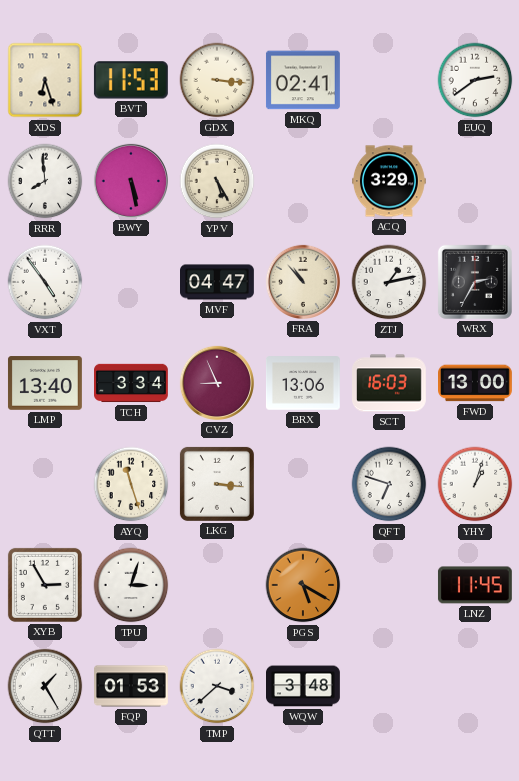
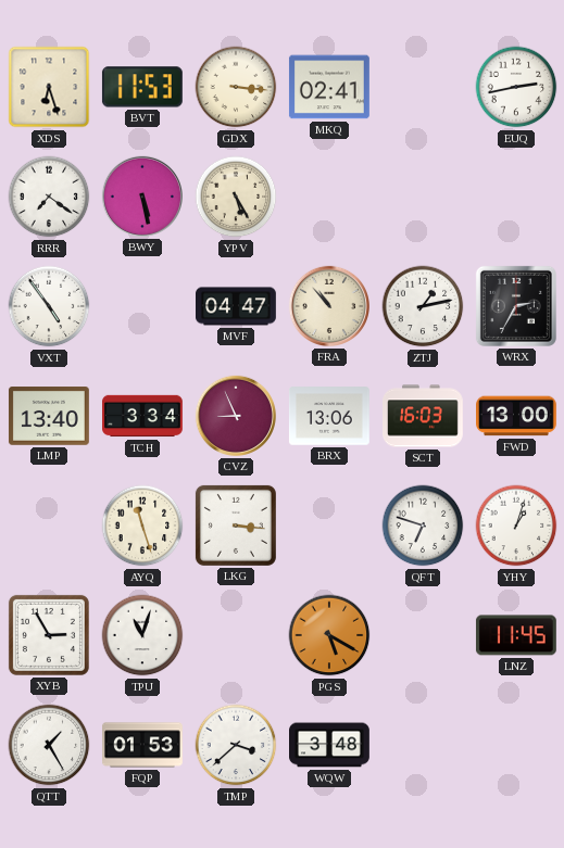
EUQ: 2:39 -> 2:43 (516, 87)
RRR: 7:59 -> 7:21 (49, 197)
ACQ: 3:29 -> none (390, 181)
TPU: 3:03 -> 11:03 (142, 635)
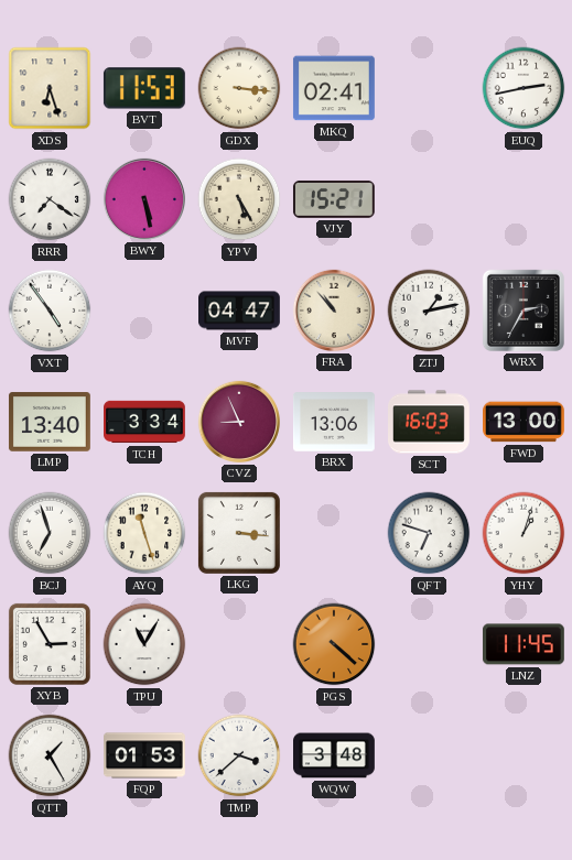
VJY: none -> 15:21 (334, 199)
BCJ: none -> 6:57 (50, 533)
TPU: 11:03 -> 11:05 (144, 644)
PGS: 5:20 -> 4:22 (334, 644)
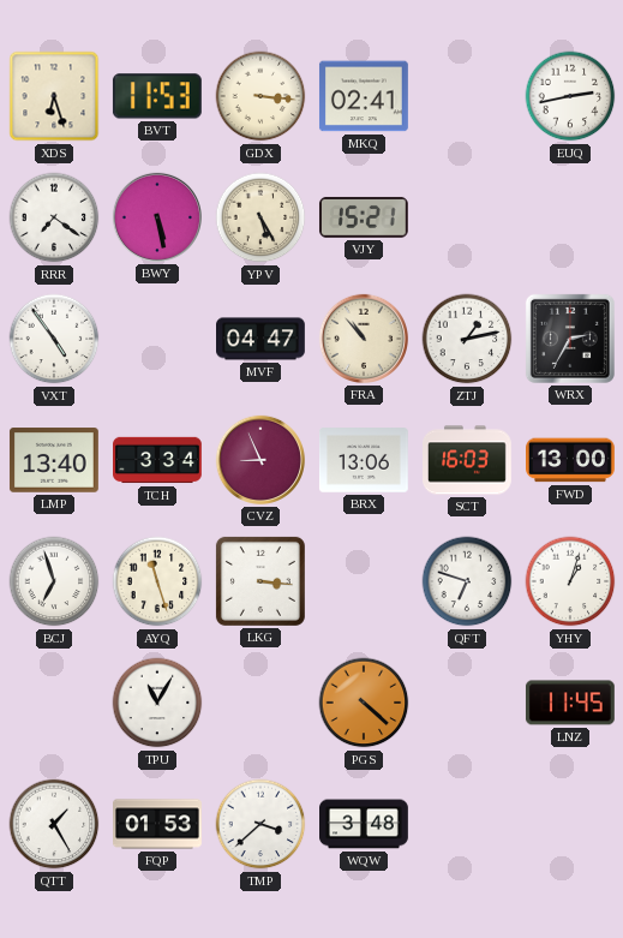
XYB: 2:55 -> none (50, 644)
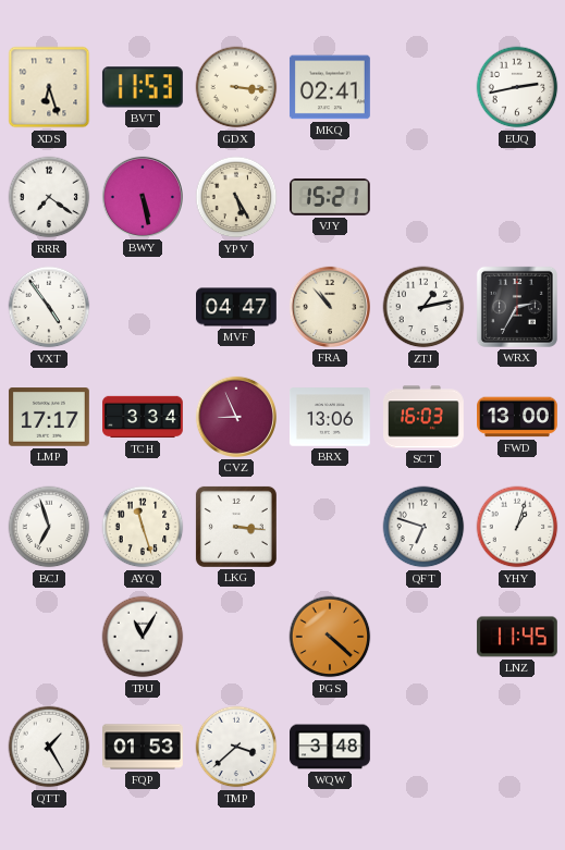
LMP: 13:40 -> 17:17 (49, 417)
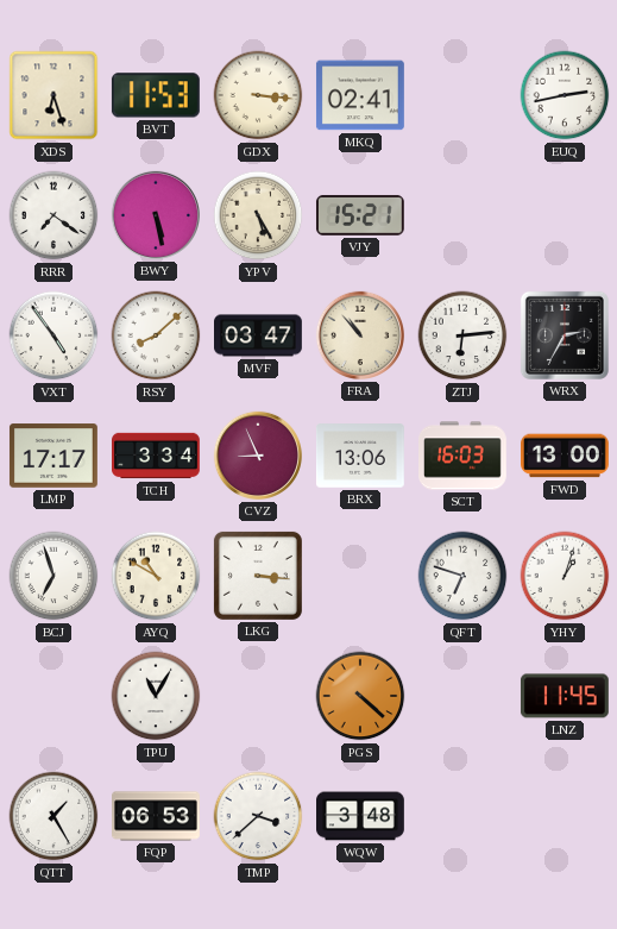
RSY: none -> 8:08 (156, 335)
MVF: 04:47 -> 03:47 (259, 335)
ZTJ: 1:13 -> 6:14 (462, 335)
AYQ: 11:27 -> 10:50 (156, 576)
FQP: 01:53 -> 06:53 (157, 816)
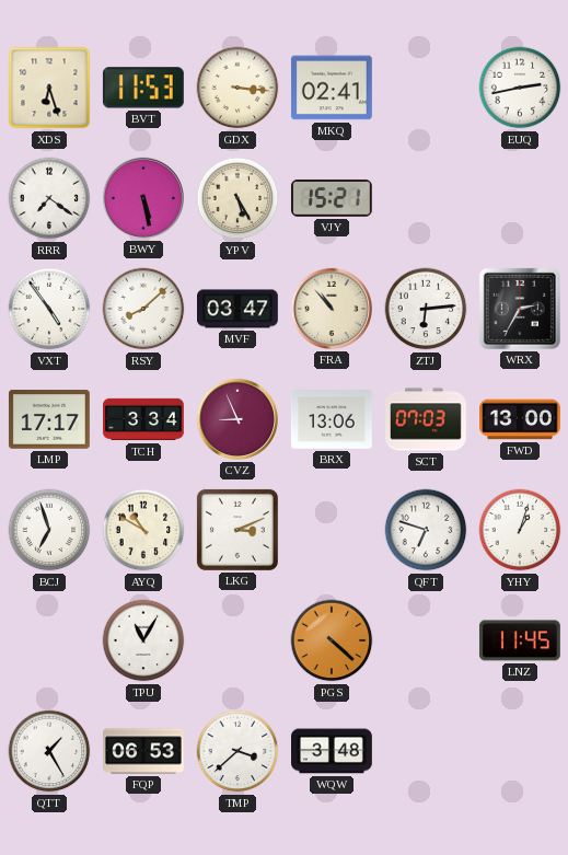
SCT: 16:03 -> 07:03 (427, 419)
LKG: 3:16 -> 3:11 (237, 530)
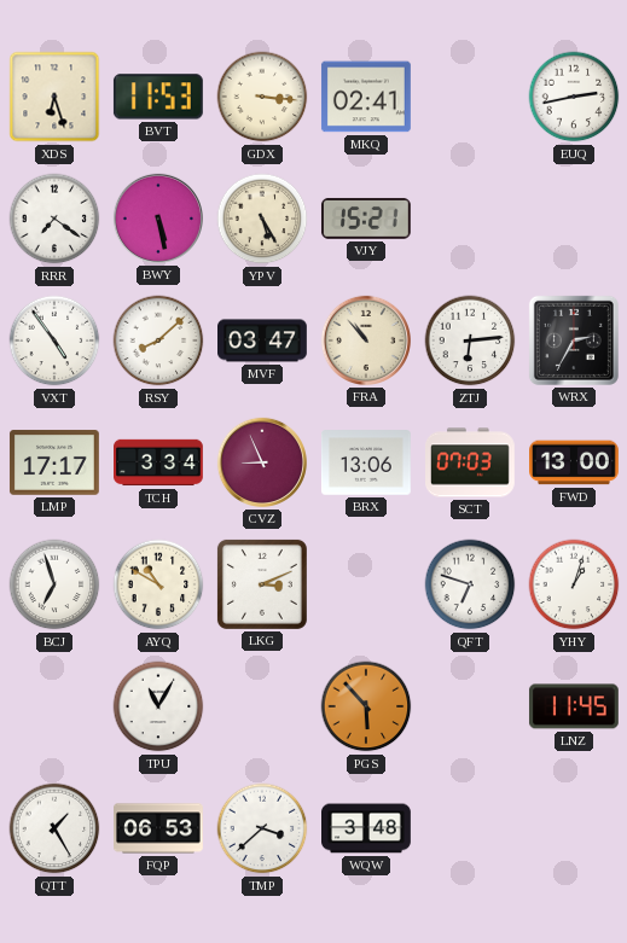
PGS: 4:22 -> 5:53 (366, 706)
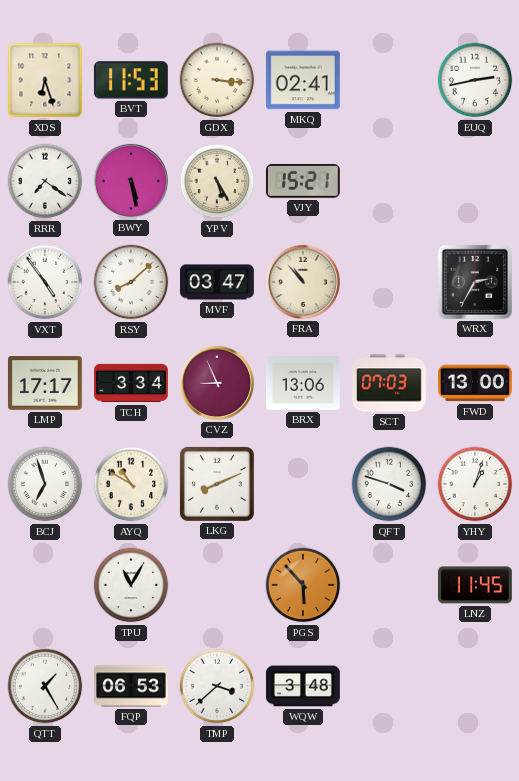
ZTJ: 6:14 -> none (470, 340)
LKG: 3:11 -> 8:11 (217, 484)
QFT: 6:48 -> 3:48 (389, 484)
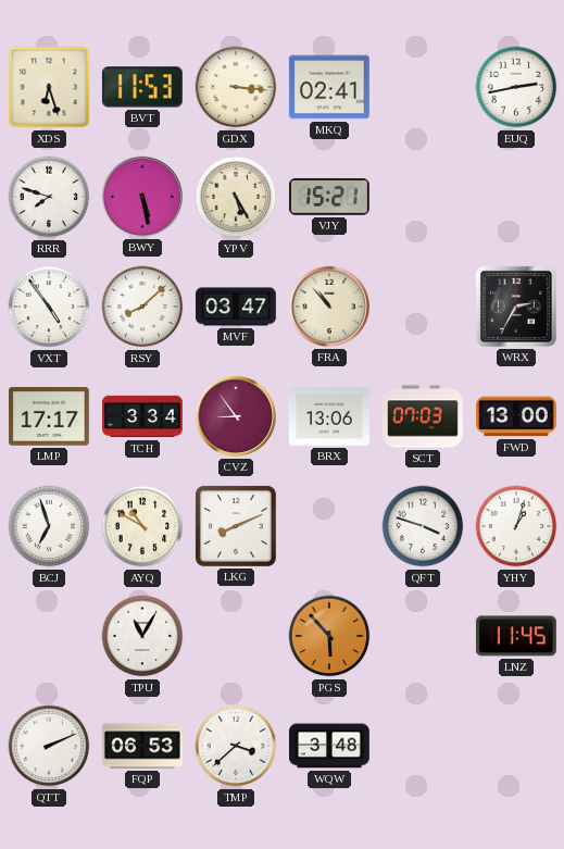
RRR: 7:21 -> 7:48 (49, 197)
CVZ: 8:56 -> 8:54 (236, 416)
QTT: 1:25 -> 2:11 (49, 746)
